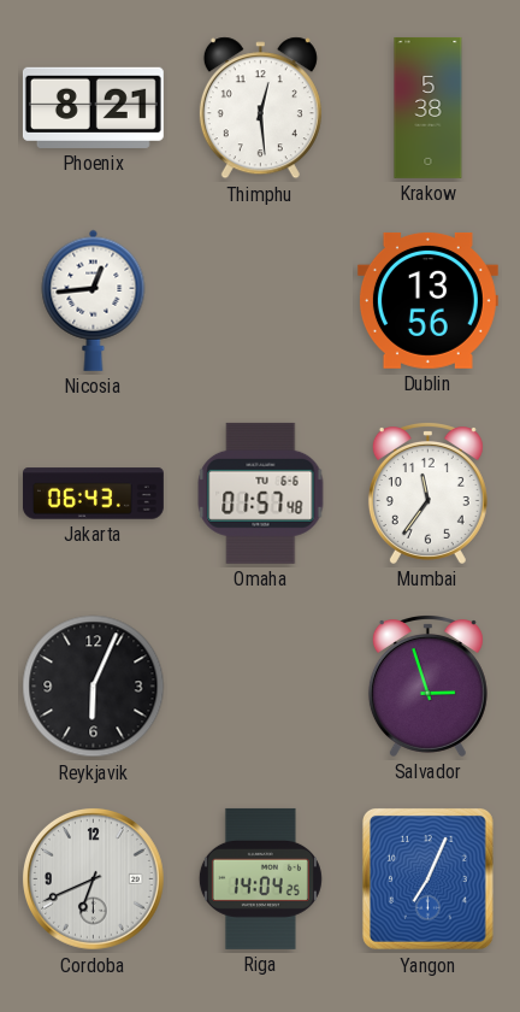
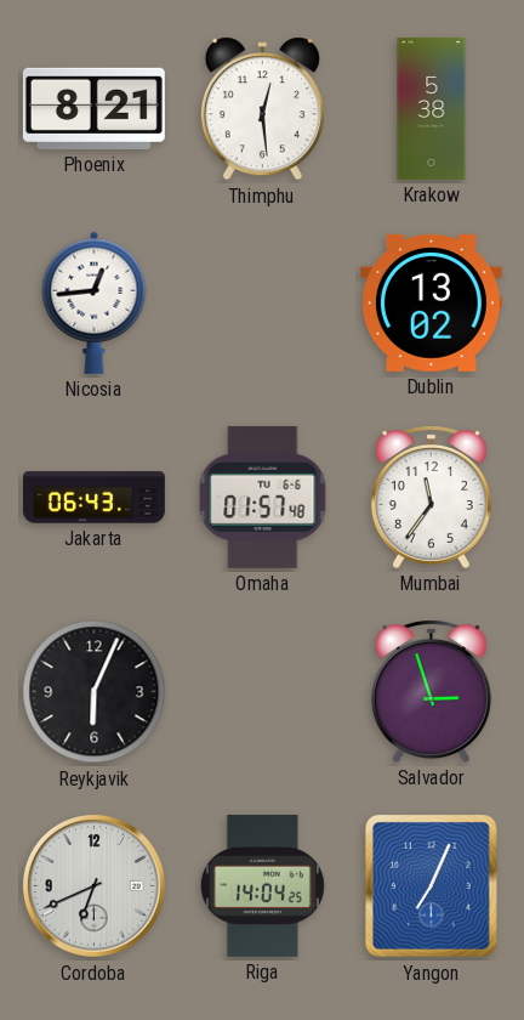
Dublin: 13:56 -> 13:02 (431, 302)
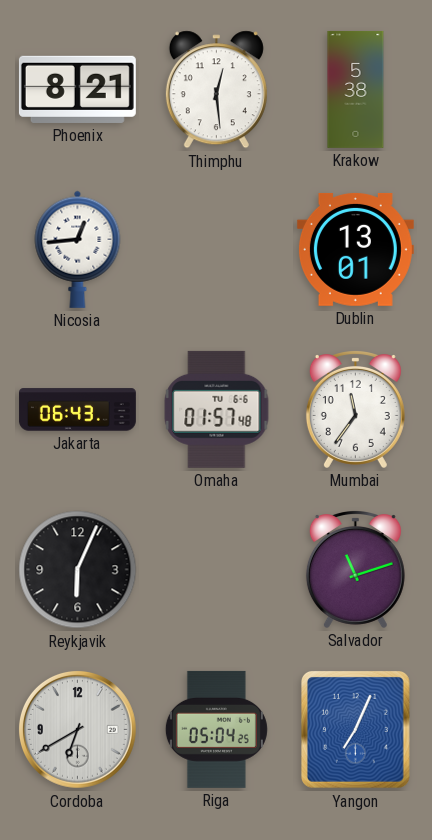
Dublin: 13:02 -> 13:01 (355, 249)
Salvador: 2:57 -> 11:12 (355, 570)
Cordoba: 6:41 -> 6:40 (77, 729)
Riga: 14:04 -> 05:04 (216, 729)
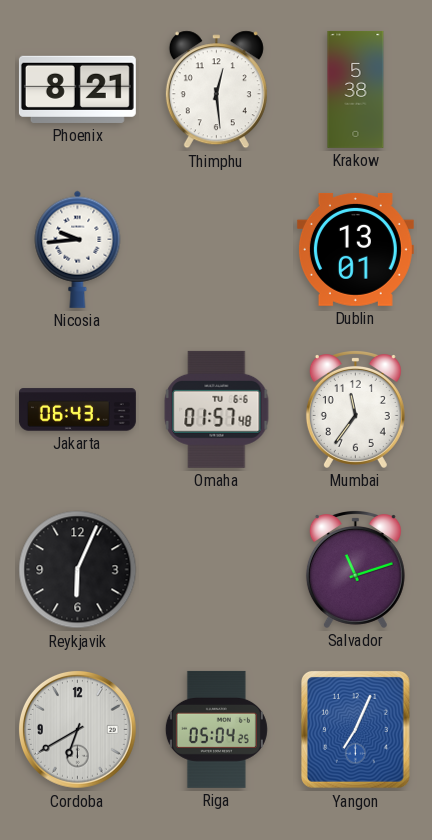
Nicosia: 12:44 -> 9:44 (78, 249)
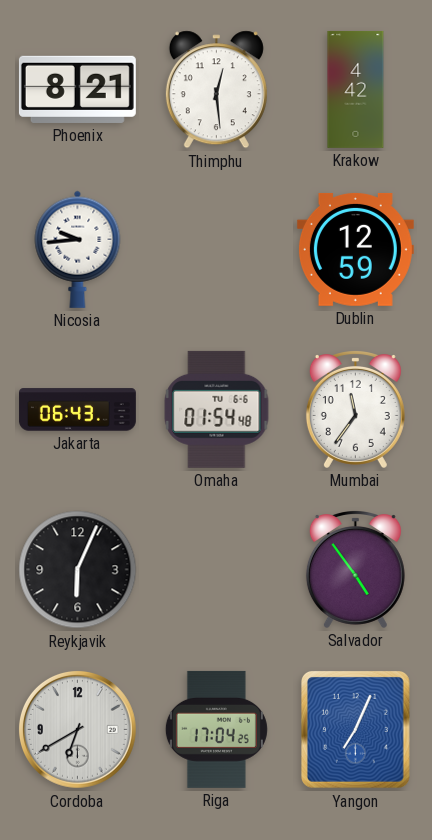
Krakow: 5:38 -> 4:42 (356, 89)
Dublin: 13:01 -> 12:59 (355, 249)
Omaha: 01:57 -> 01:54 (217, 409)
Salvador: 11:12 -> 4:54 (355, 570)
Riga: 05:04 -> 17:04 (216, 729)
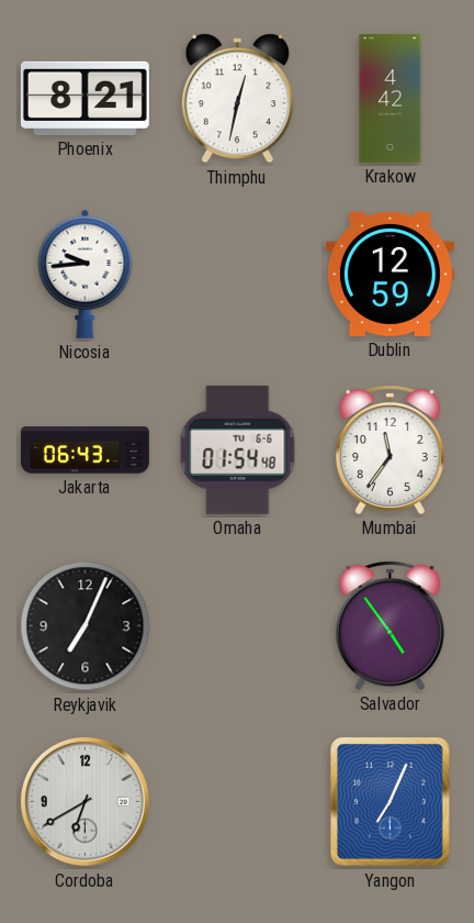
Thimphu: 12:29 -> 12:32 (237, 99)
Reykjavik: 6:04 -> 7:04 (86, 626)
Riga: 17:04 -> none (216, 729)
